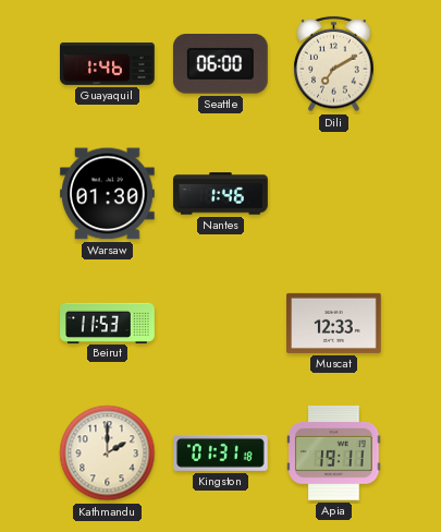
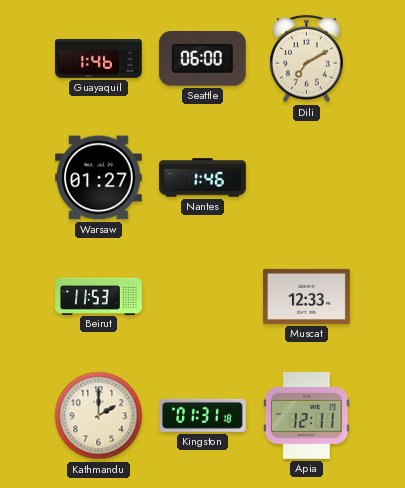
Warsaw: 01:30 -> 01:27 (99, 178)
Apia: 19:11 -> 12:11 (307, 416)
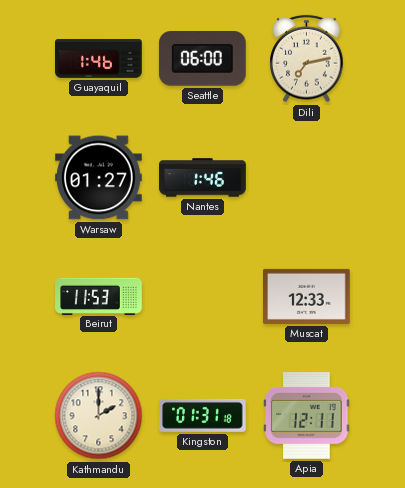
Dili: 7:10 -> 7:13 (307, 59)
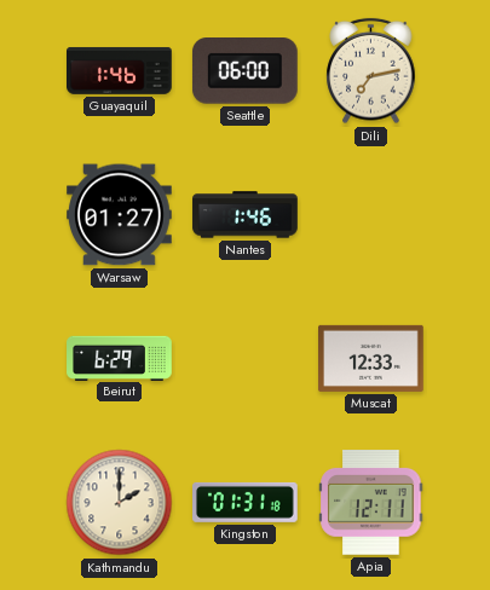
Beirut: 11:53 -> 6:29 (120, 358)
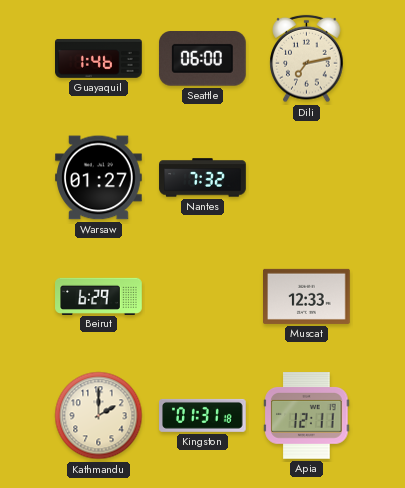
Nantes: 1:46 -> 7:32 (203, 178)
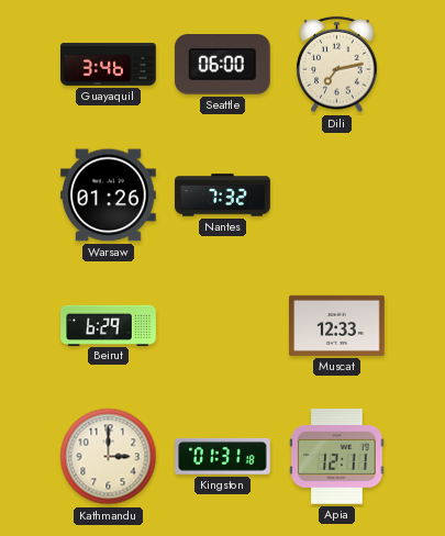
Guayaquil: 1:46 -> 3:46 (109, 64)
Warsaw: 01:27 -> 01:26 (109, 196)
Kathmandu: 2:00 -> 3:00 (109, 457)
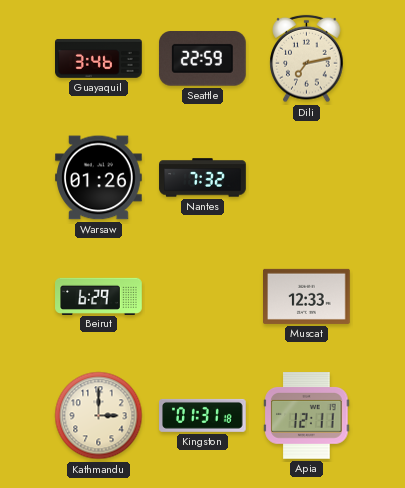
Seattle: 06:00 -> 22:59 (202, 59)
